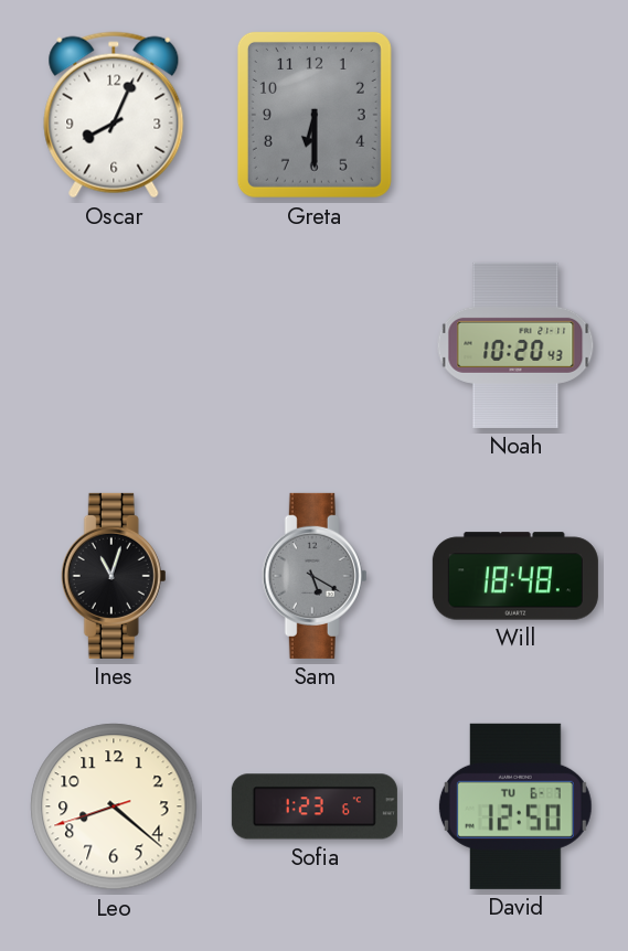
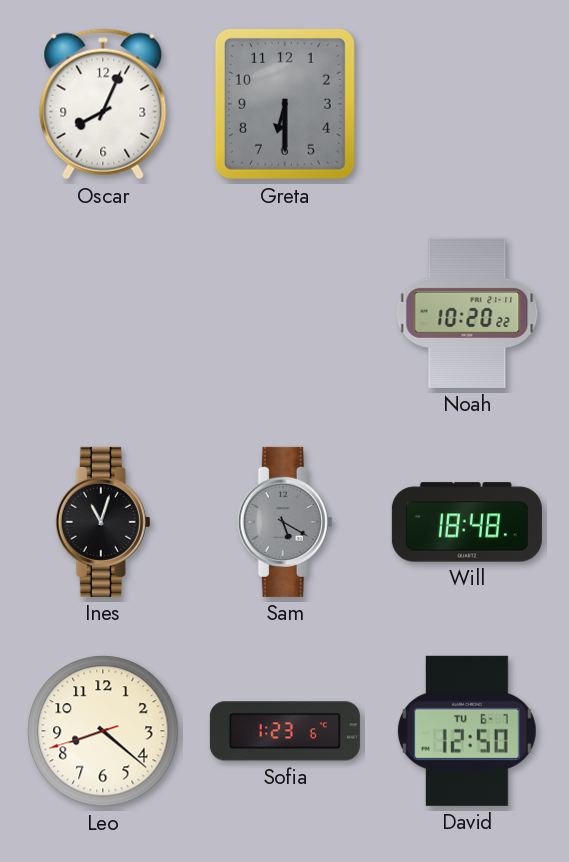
Noah: 10:20:43 -> 10:20:22 (467, 313)
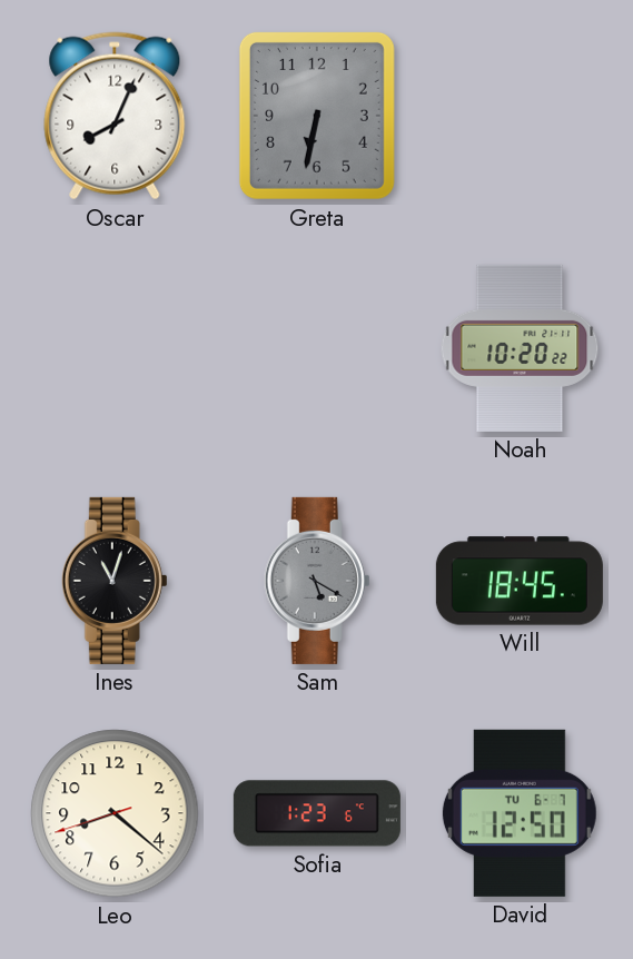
Greta: 6:30 -> 6:32 (317, 116)
Will: 18:48 -> 18:45 (520, 581)
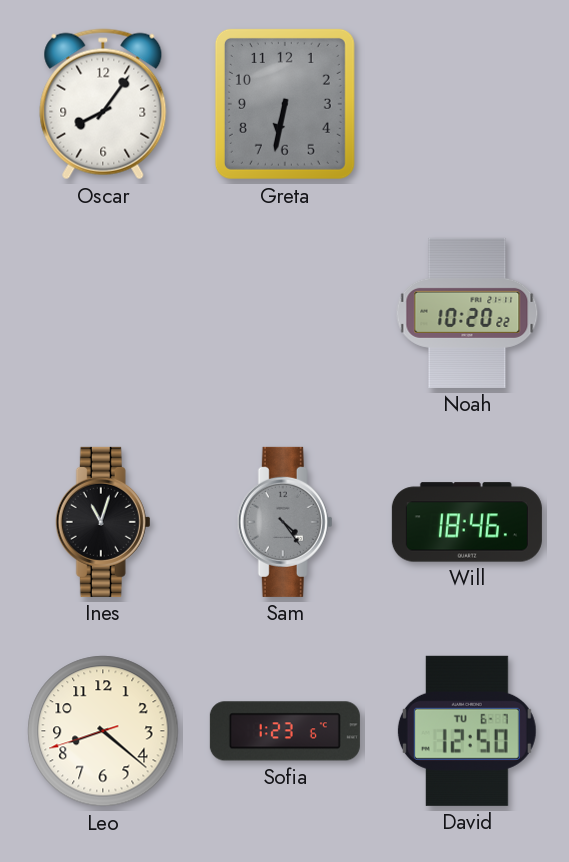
Oscar: 8:04 -> 8:06 (103, 104)
Sam: 5:20 -> 4:24 (285, 522)
Will: 18:45 -> 18:46 (467, 522)
